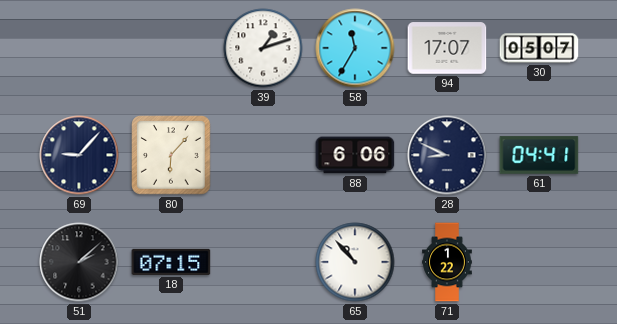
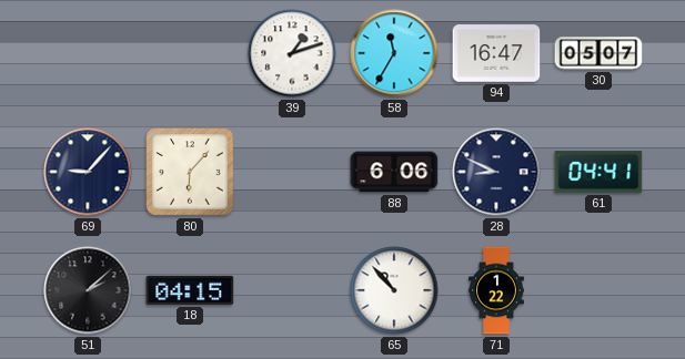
94: 17:07 -> 16:47 (496, 53)
18: 07:15 -> 04:15 (190, 290)
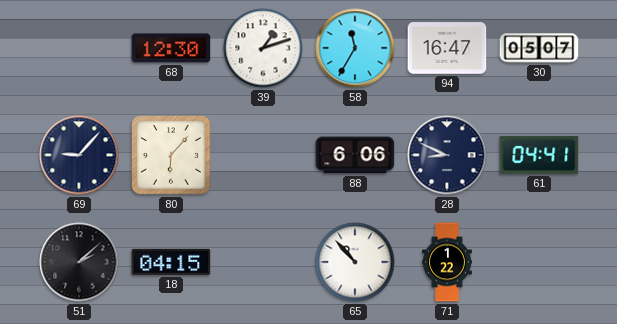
68: none -> 12:30 (171, 48)
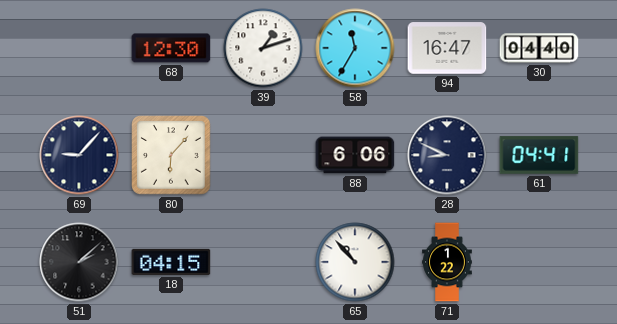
30: 05:07 -> 04:40 (539, 48)
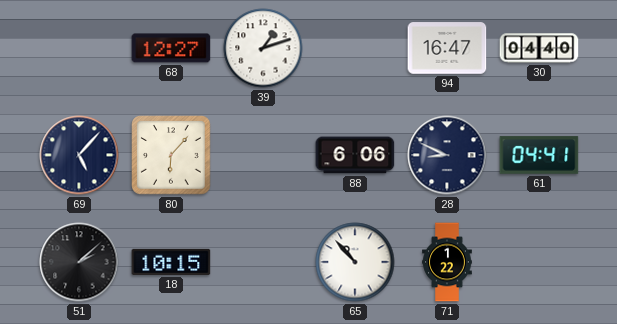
68: 12:30 -> 12:27 (171, 48)
58: 11:35 -> none (355, 48)
69: 9:07 -> 5:07 (79, 155)
18: 04:15 -> 10:15 (171, 262)
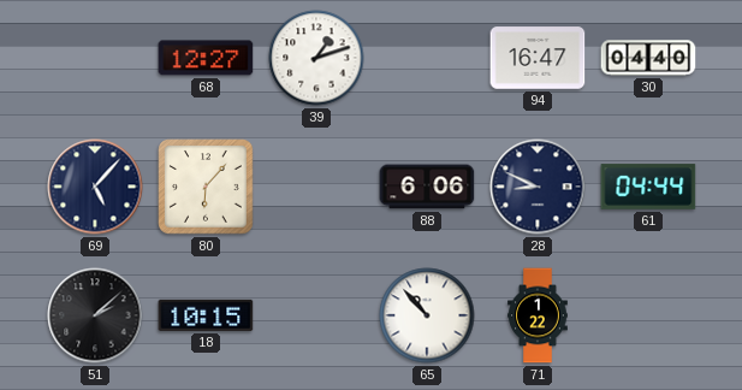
61: 04:41 -> 04:44 (648, 187)
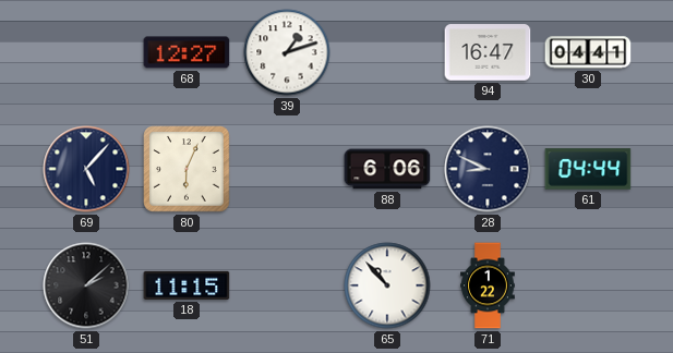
30: 04:40 -> 04:41 (588, 52)
80: 6:07 -> 6:04 (187, 169)
18: 10:15 -> 11:15 (187, 285)
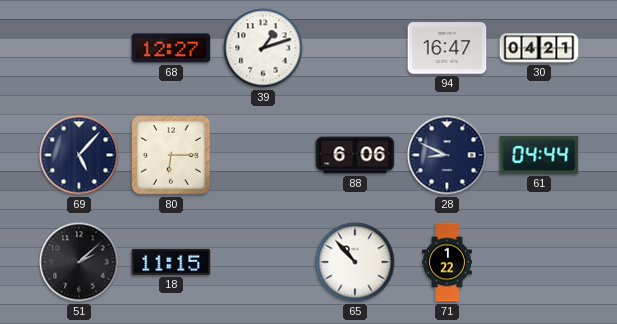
30: 04:41 -> 04:21 (539, 48)
80: 6:04 -> 6:15 (171, 155)
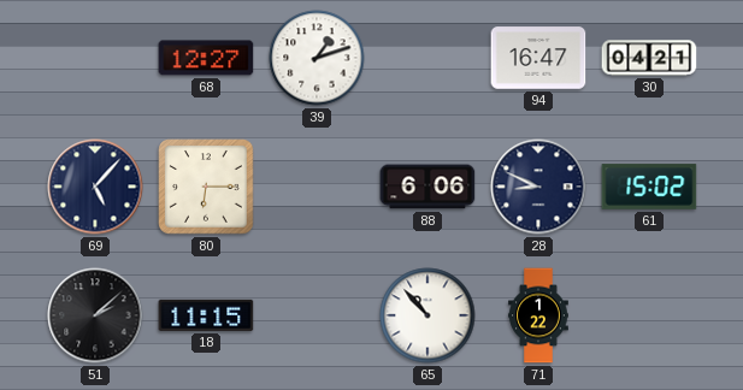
61: 04:44 -> 15:02 (649, 187)
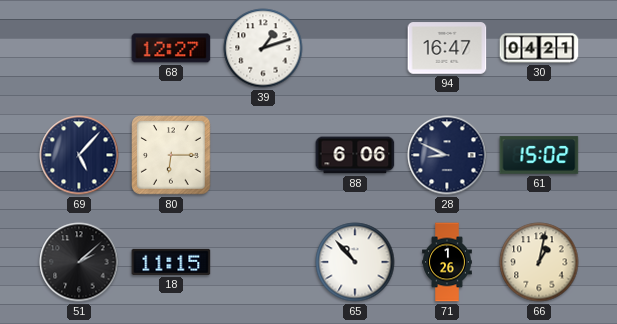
71: 1:22 -> 1:26 (447, 262)
66: none -> 1:02 (539, 262)
